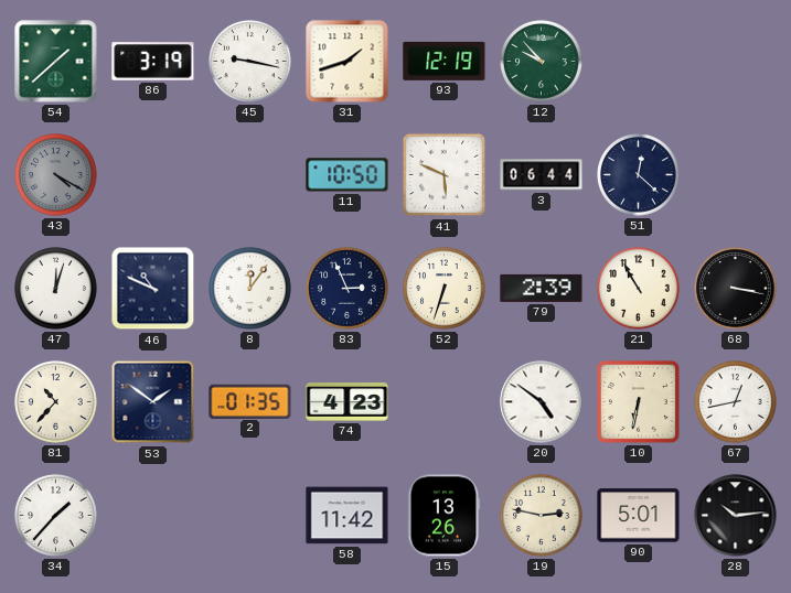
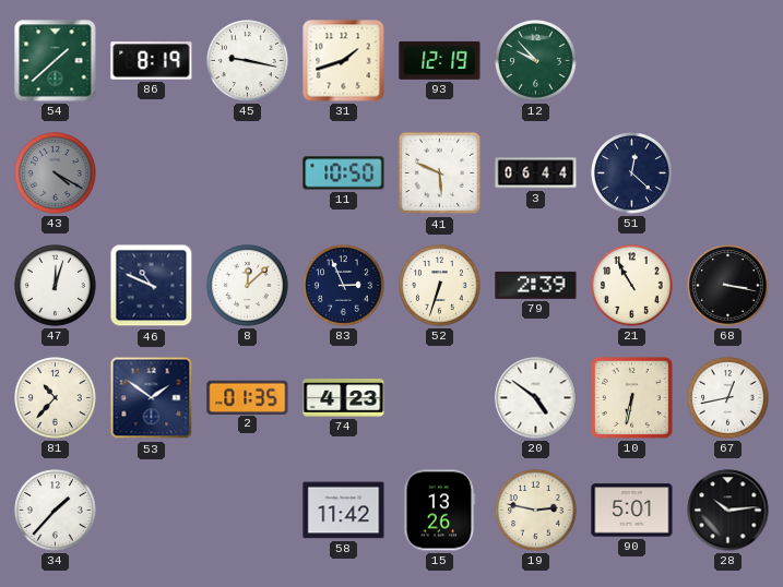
86: 3:19 -> 8:19 (152, 61)
8: 12:06 -> 12:08 (248, 286)
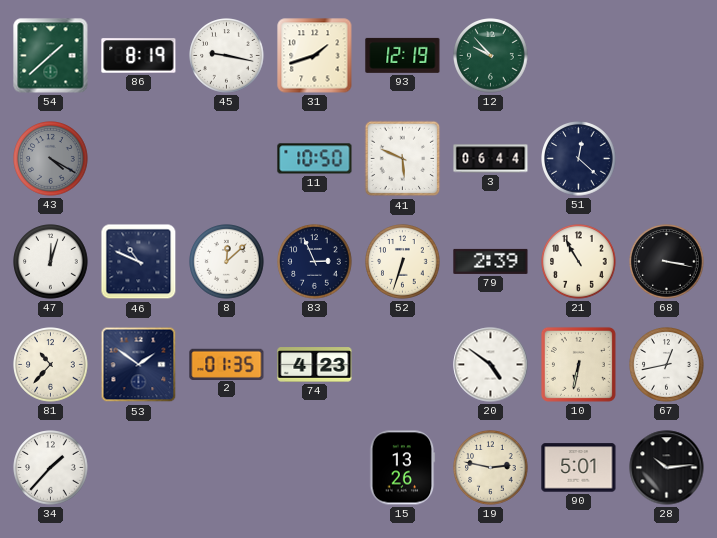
58: 11:42 -> none (344, 511)
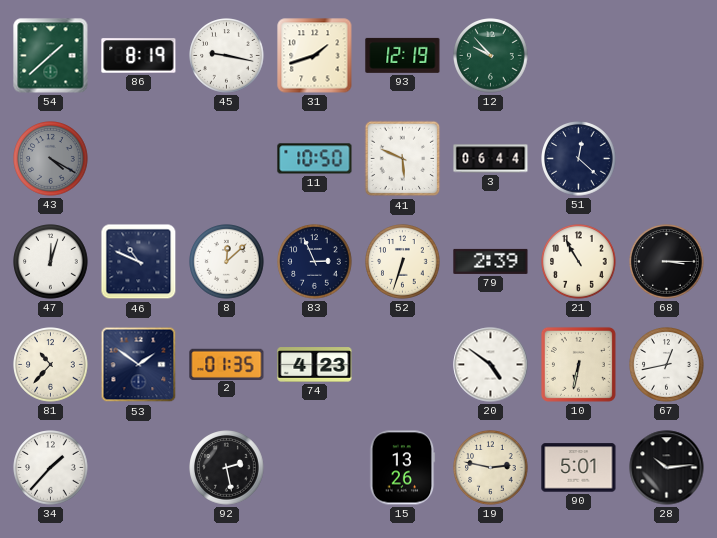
68: 3:17 -> 3:15 (667, 262)
92: none -> 2:28 (227, 468)
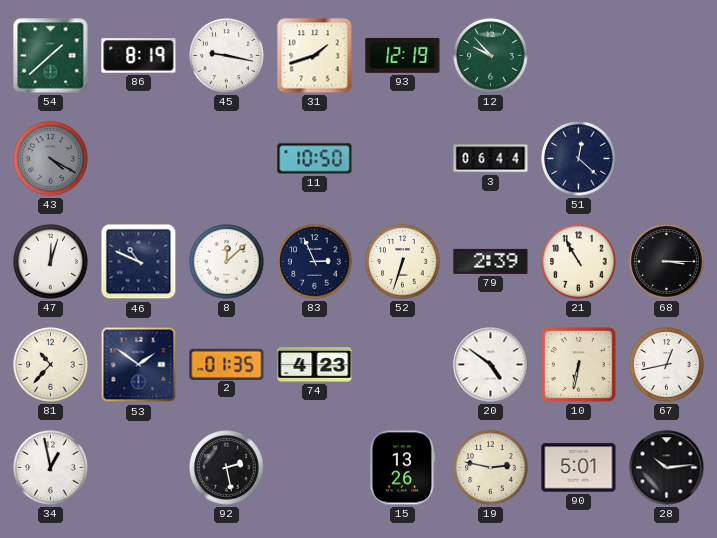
41: 5:49 -> none (403, 159)
34: 1:37 -> 12:58 (51, 468)
